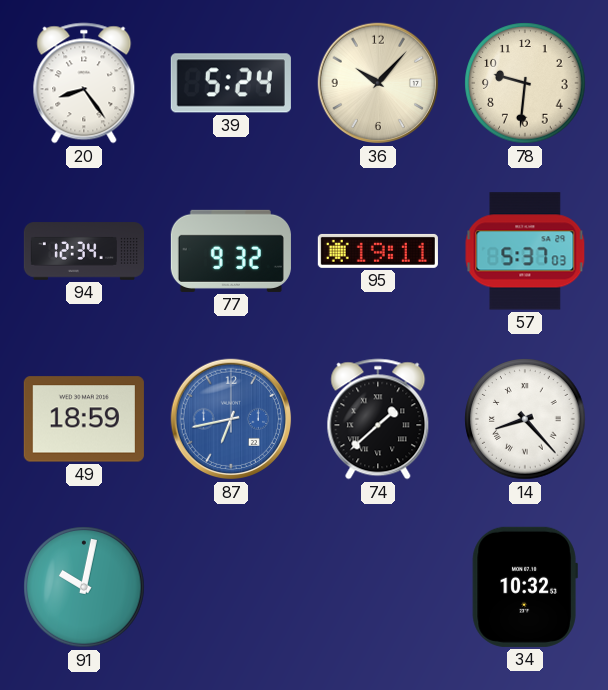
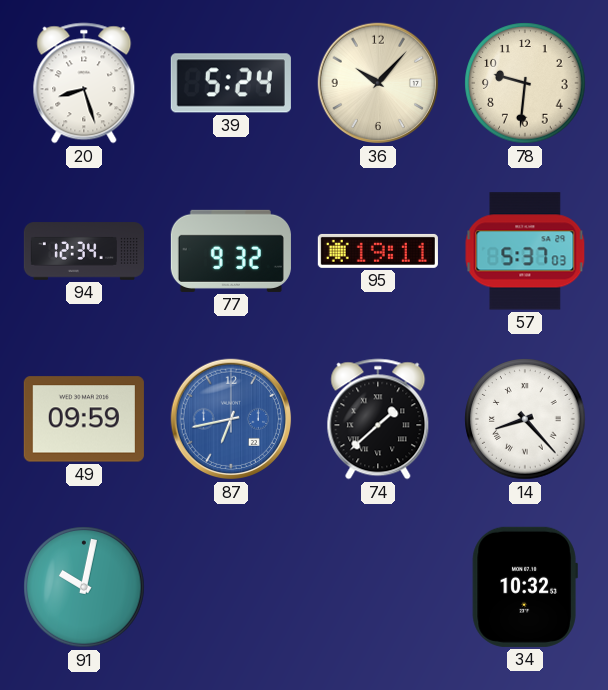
20: 8:24 -> 8:27 (84, 83)
49: 18:59 -> 09:59 (84, 419)
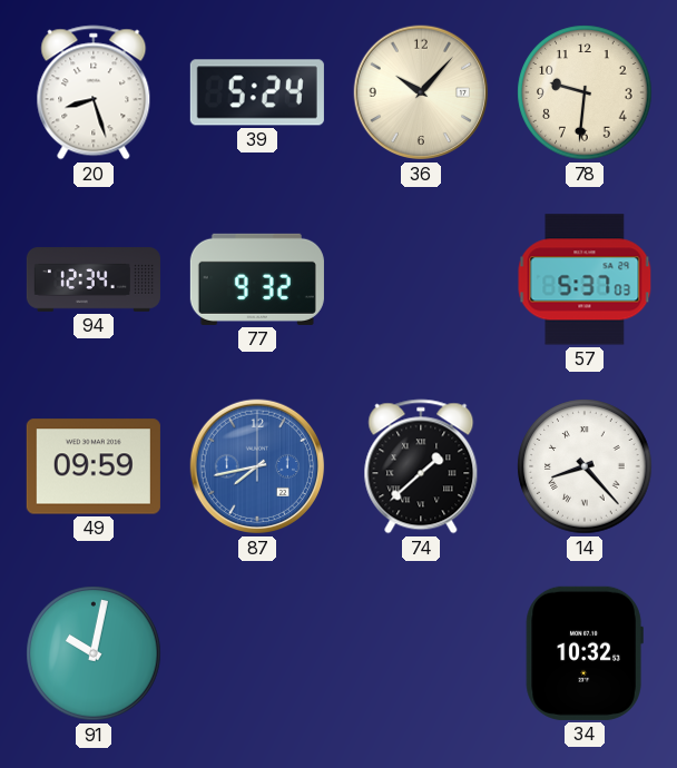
95: 19:11 -> none (378, 251)
87: 6:43 -> 7:43 (257, 466)
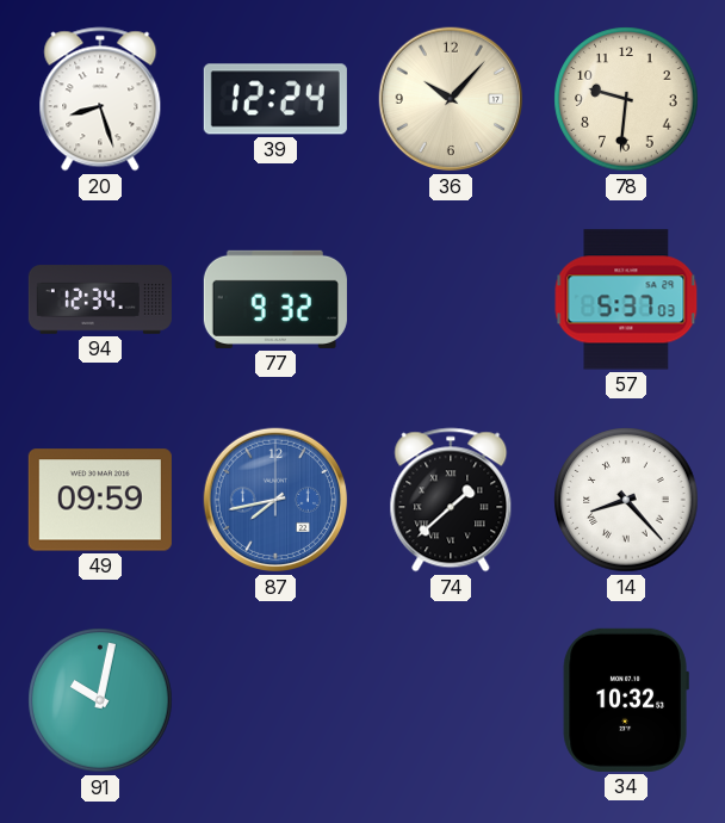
39: 5:24 -> 12:24 (275, 99)
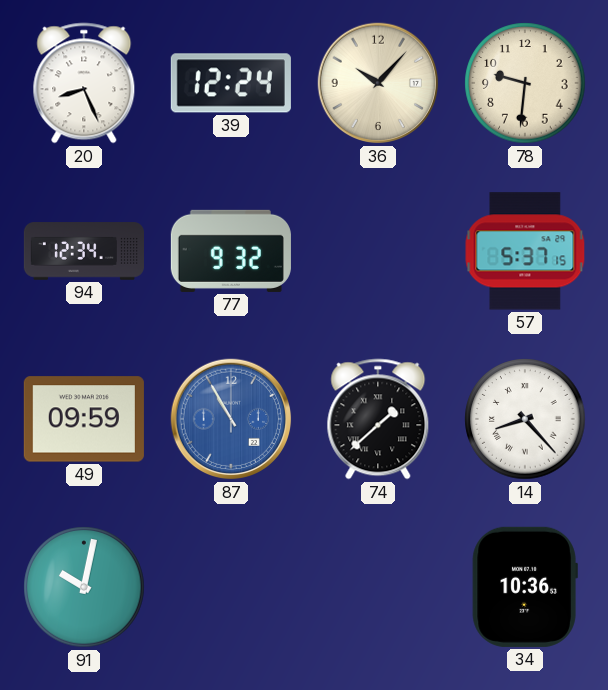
20: 8:27 -> 8:26 (84, 83)
57: 5:37:03 -> 5:37:15 (525, 251)
87: 7:43 -> 10:55 (231, 419)
34: 10:32 -> 10:36 (525, 587)
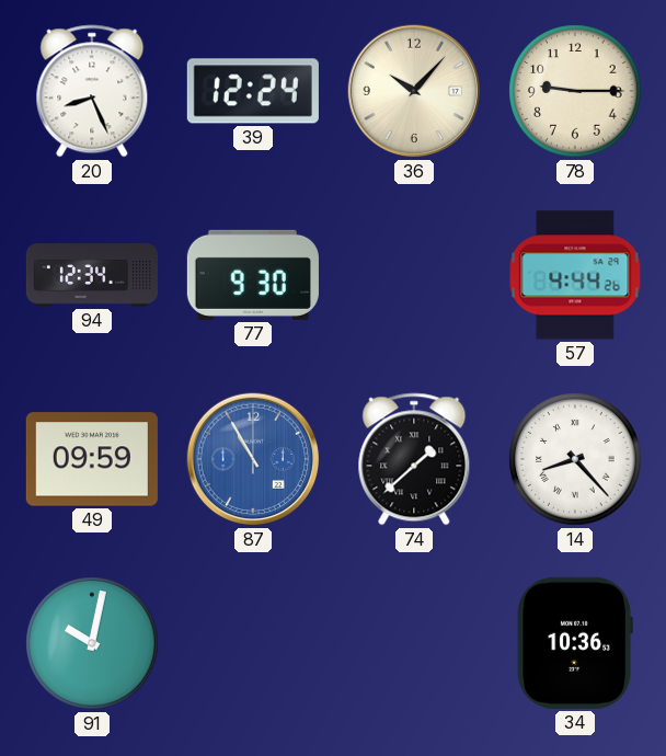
78: 9:31 -> 9:15 (575, 91)
77: 9:32 -> 9:30 (253, 275)
57: 5:37 -> 4:44 (575, 275)
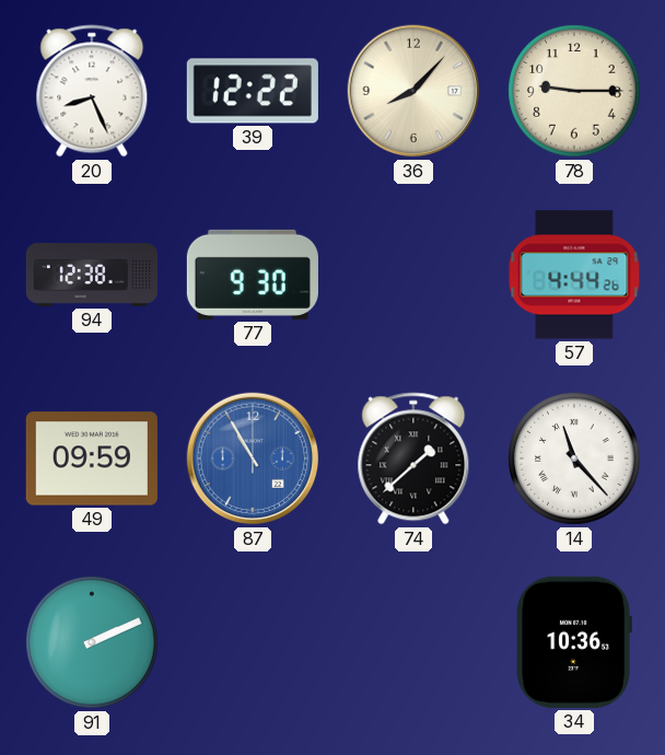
39: 12:24 -> 12:22 (253, 91)
36: 10:07 -> 8:07 (413, 91)
94: 12:34 -> 12:38 (92, 275)
14: 8:23 -> 11:23 (574, 458)
91: 10:02 -> 2:11 (92, 642)
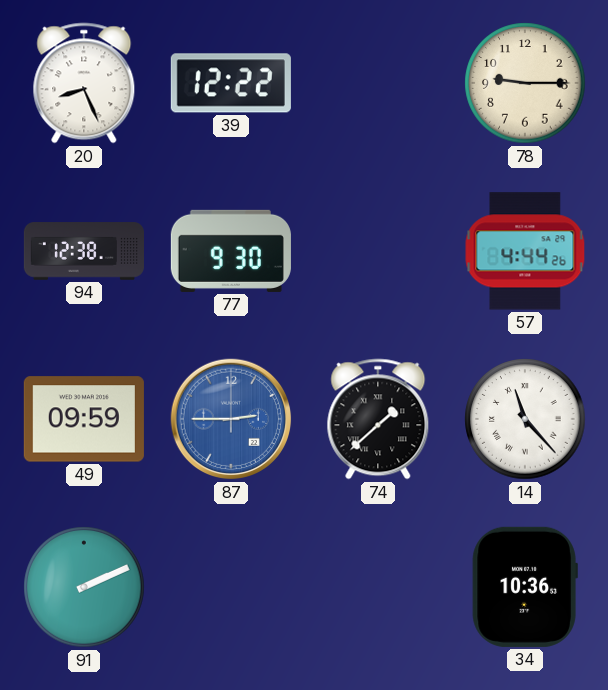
36: 8:07 -> none (413, 91)
87: 10:55 -> 2:45 (231, 419)
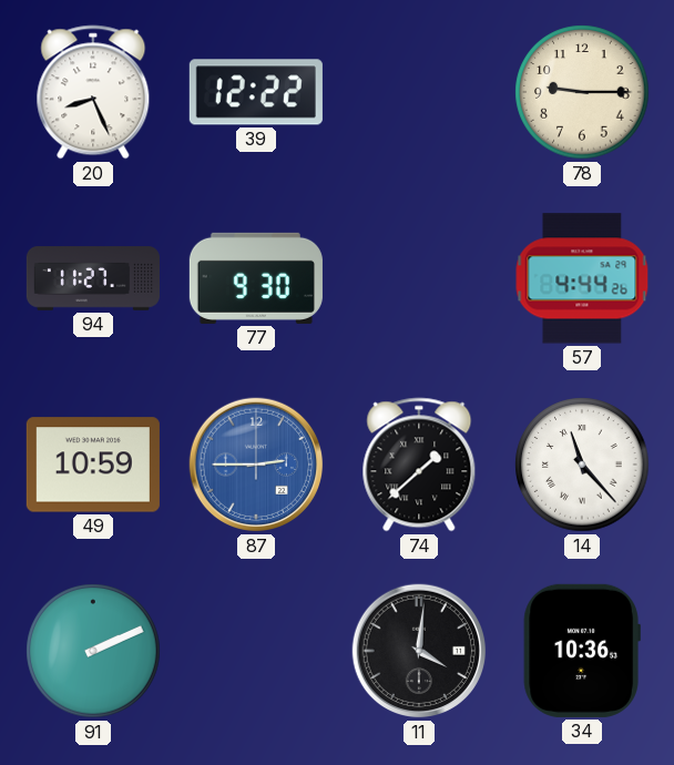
94: 12:38 -> 11:27 (93, 278)
49: 09:59 -> 10:59 (93, 465)
11: none -> 4:01 (419, 651)
